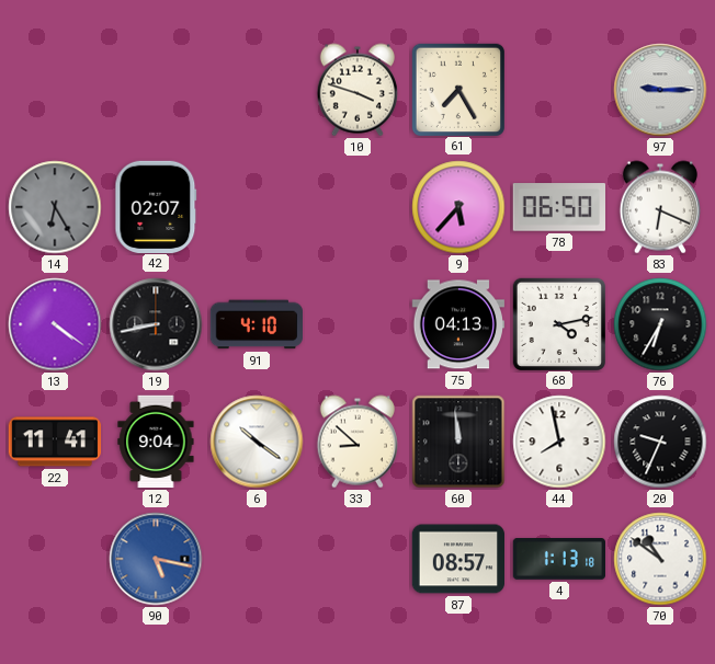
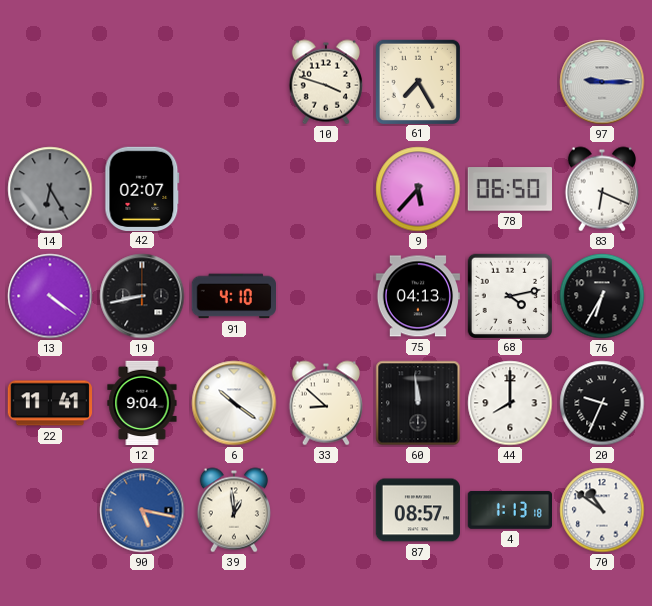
44: 7:58 -> 8:00 (510, 403)
39: none -> 12:59 (233, 510)
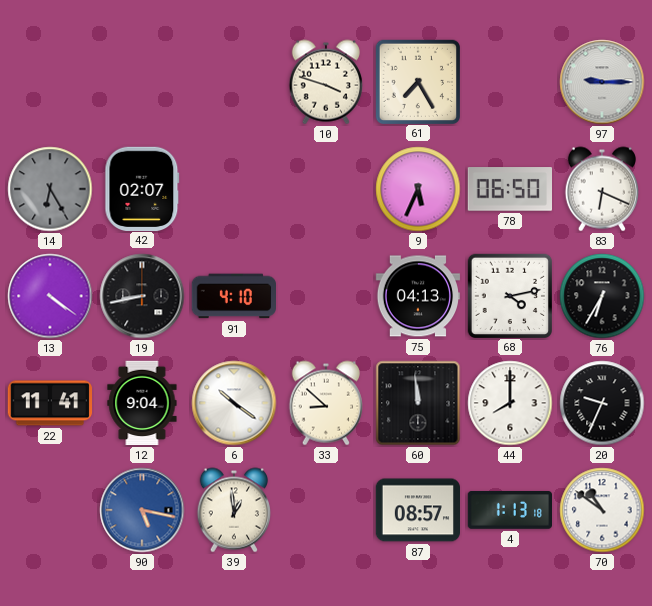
9: 5:37 -> 5:34 (418, 189)
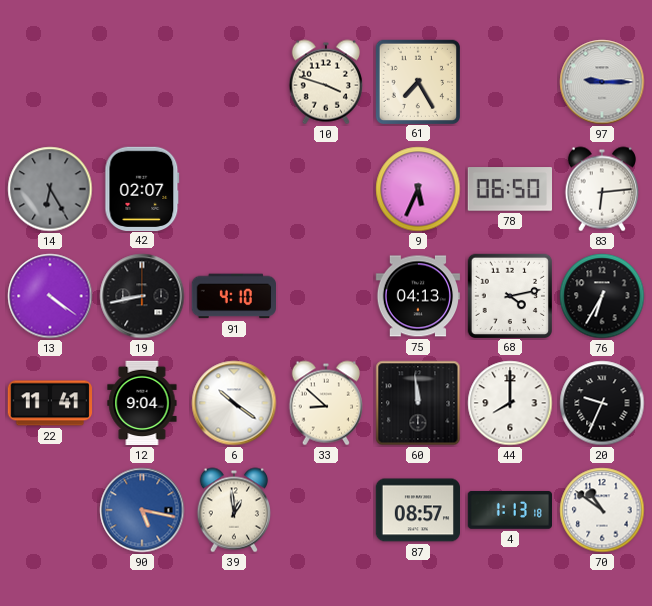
83: 6:19 -> 6:14 (601, 189)
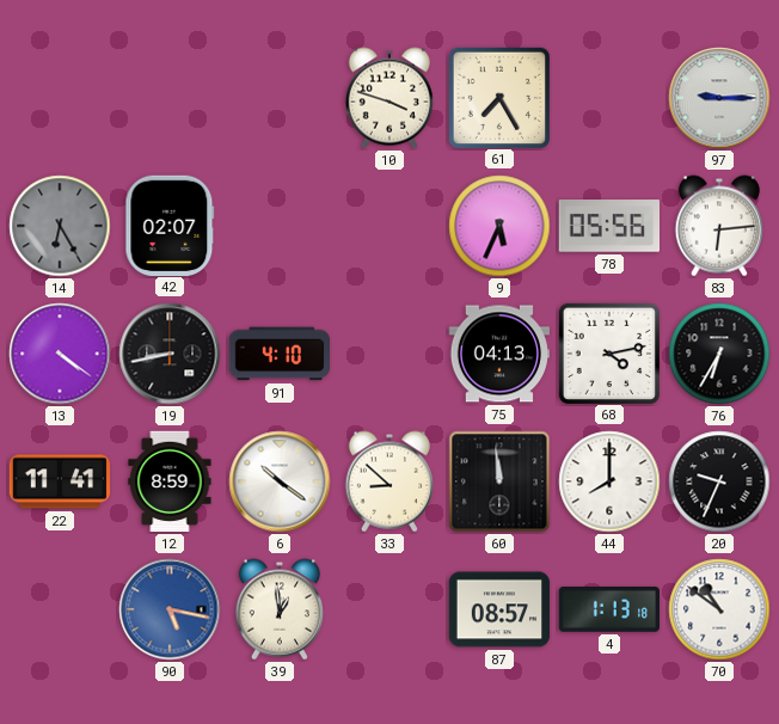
78: 06:50 -> 05:56 (608, 226)
12: 9:04 -> 8:59 (170, 481)
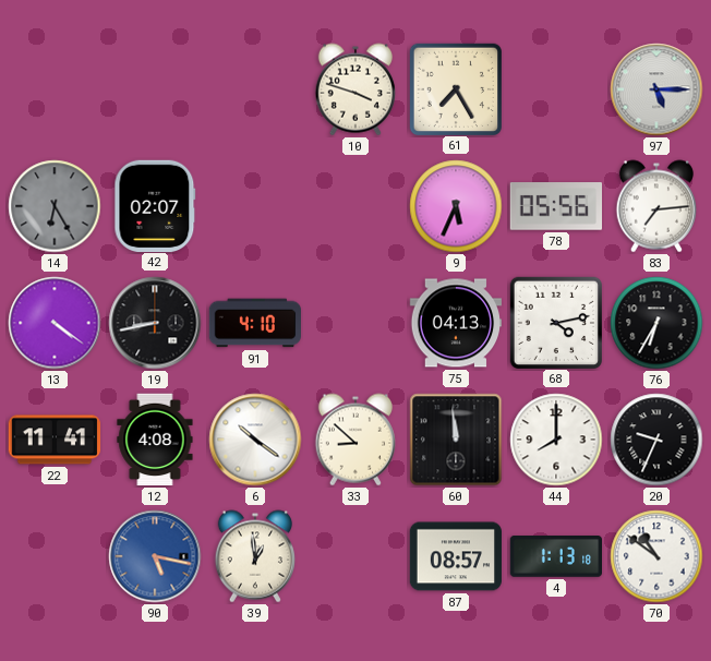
97: 9:15 -> 5:15 (656, 89)
83: 6:14 -> 7:14 (655, 206)
12: 8:59 -> 4:08 (155, 440)
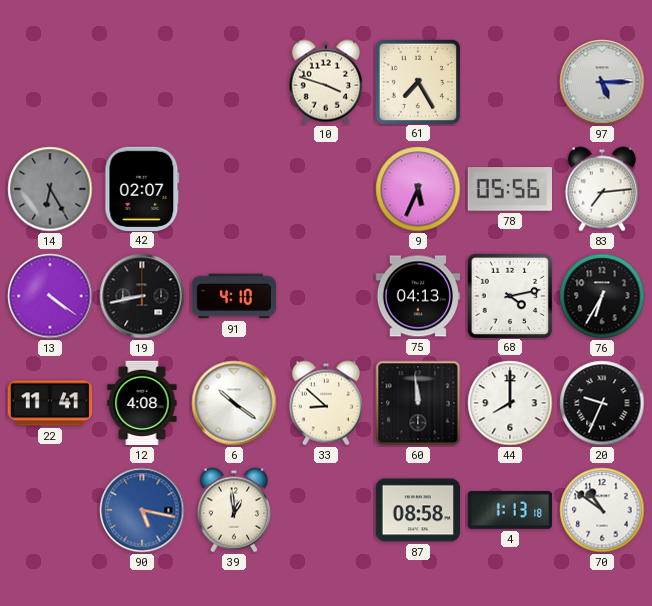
87: 08:57 -> 08:58 (418, 510)
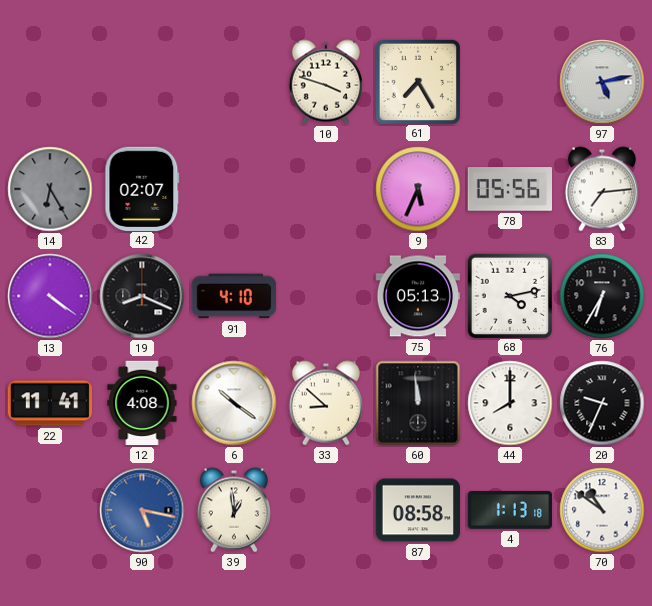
97: 5:15 -> 5:13 (602, 82)
19: 8:43 -> 8:19 (142, 296)
75: 04:13 -> 05:13 (417, 296)
